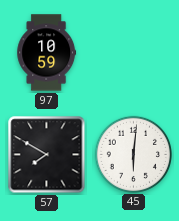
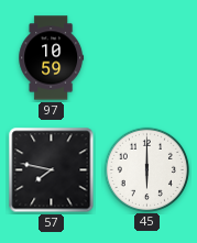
57: 7:50 -> 7:47 (52, 170)
45: 6:01 -> 6:00 (146, 169)
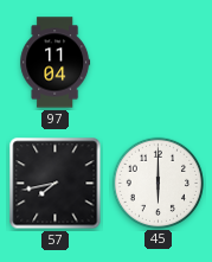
97: 10:59 -> 11:04 (56, 63)
57: 7:47 -> 7:43 (56, 184)
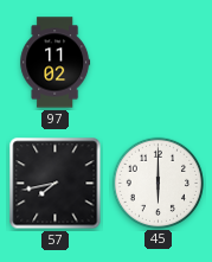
97: 11:04 -> 11:02 (56, 63)
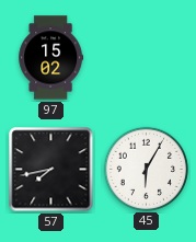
97: 11:02 -> 15:02 (51, 58)
45: 6:00 -> 6:05 (146, 169)
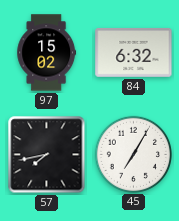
84: none -> 6:32 (134, 52)
45: 6:05 -> 7:05 (133, 154)
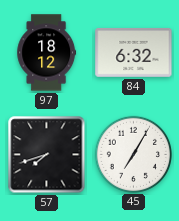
97: 15:02 -> 18:12 (47, 53)
57: 7:43 -> 7:42 (47, 155)
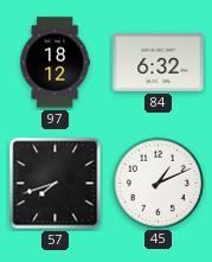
45: 7:05 -> 1:11 (158, 183)
